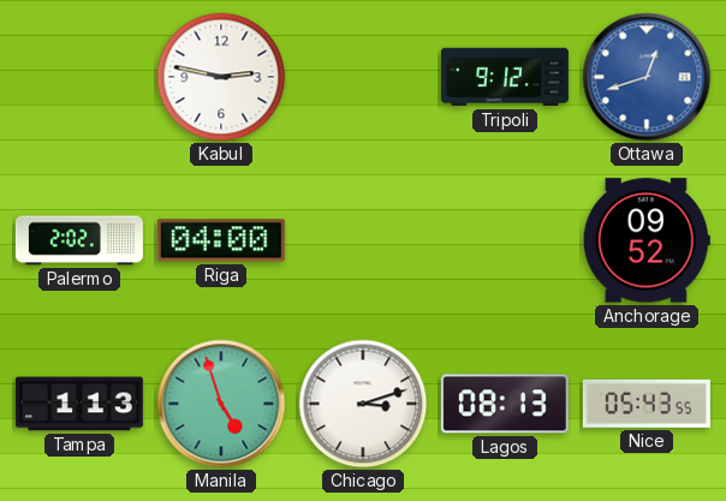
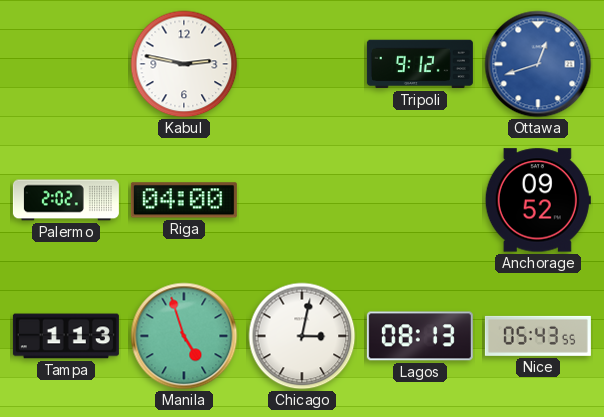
Chicago: 3:12 -> 3:02 (302, 336)
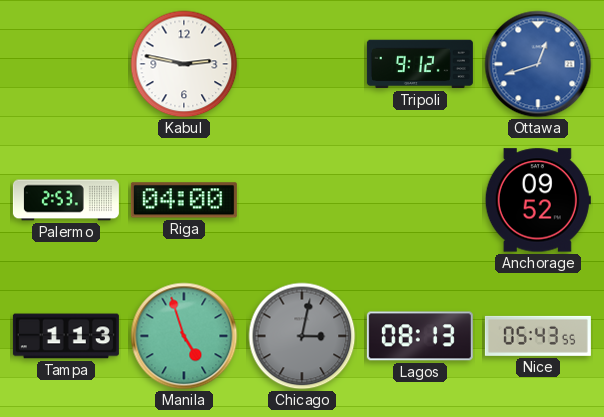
Palermo: 2:02 -> 2:53 (66, 200)
Chicago dial: white -> grey (302, 336)
